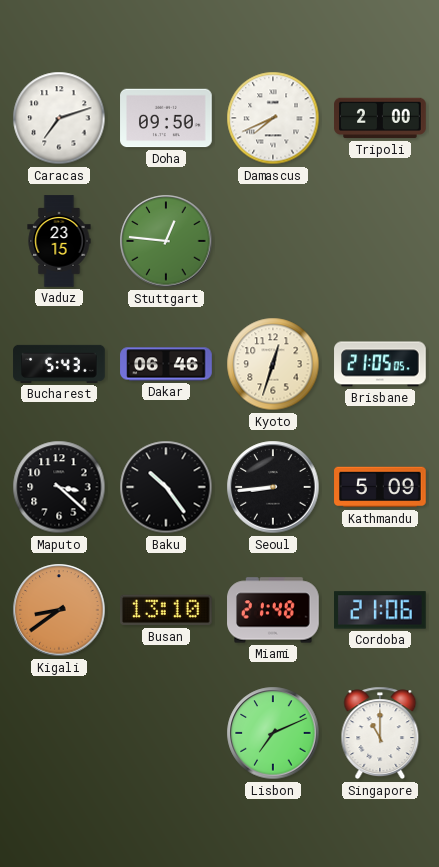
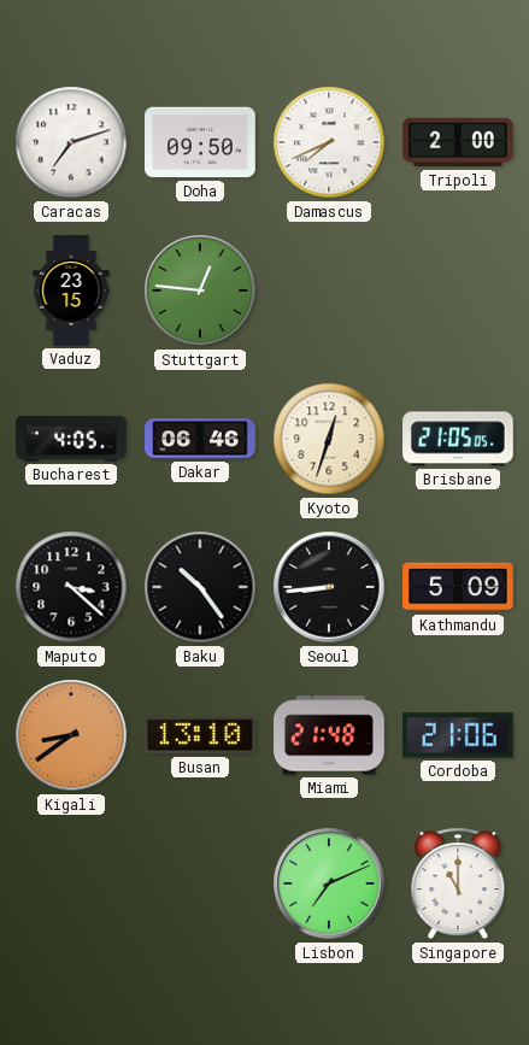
Bucharest: 5:43 -> 4:05 (71, 439)
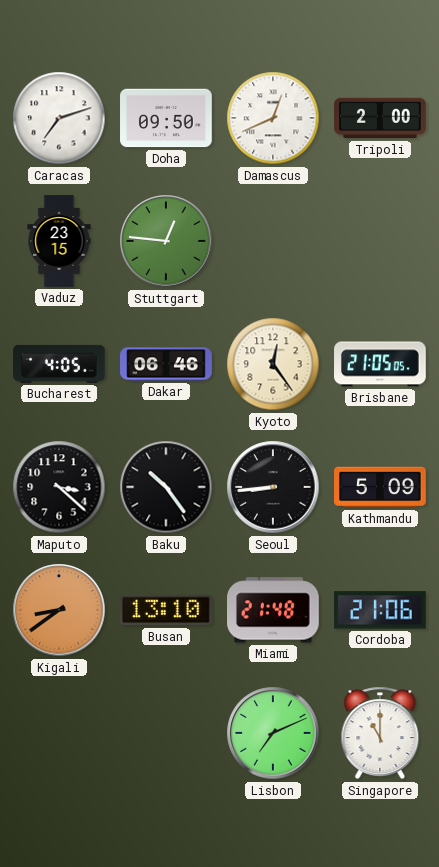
Damascus: 7:41 -> 12:41 (273, 118)
Kyoto: 12:33 -> 12:24 (273, 364)
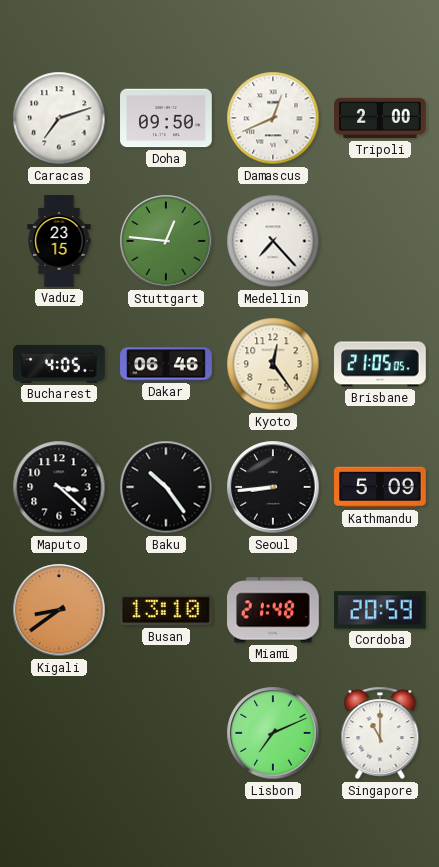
Medellin: none -> 7:23 (273, 241)
Cordoba: 21:06 -> 20:59 (381, 610)
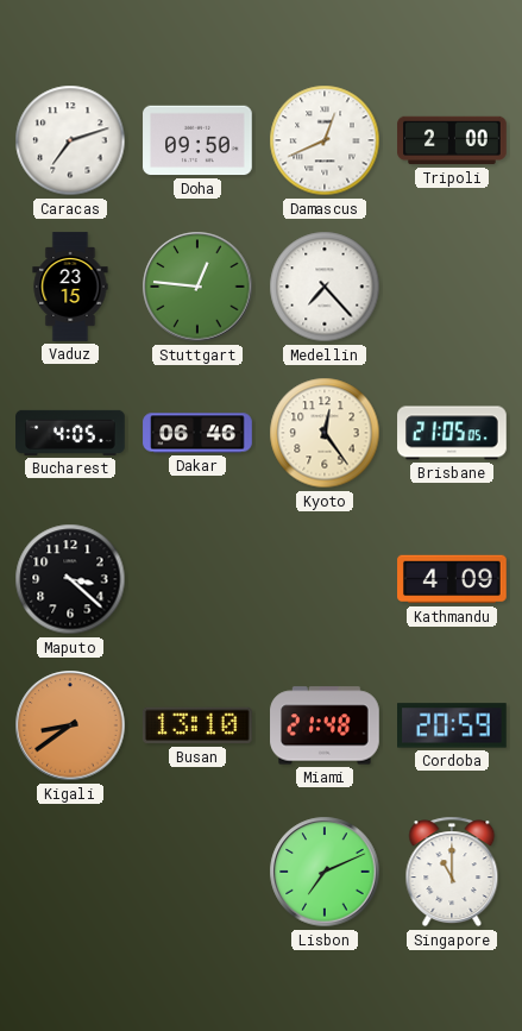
Baku: 10:24 -> none (166, 487)
Seoul: 8:44 -> none (273, 487)
Kathmandu: 5:09 -> 4:09 (452, 579)
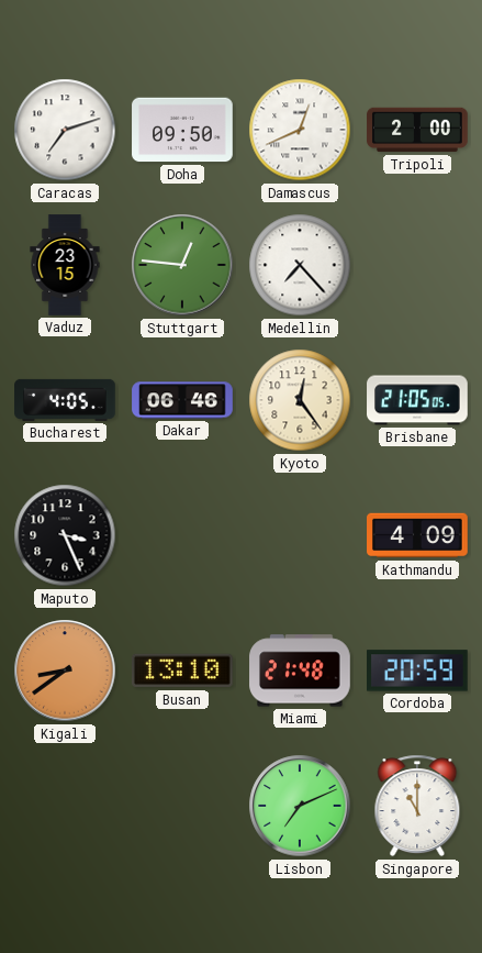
Maputo: 3:22 -> 3:26 (65, 535)
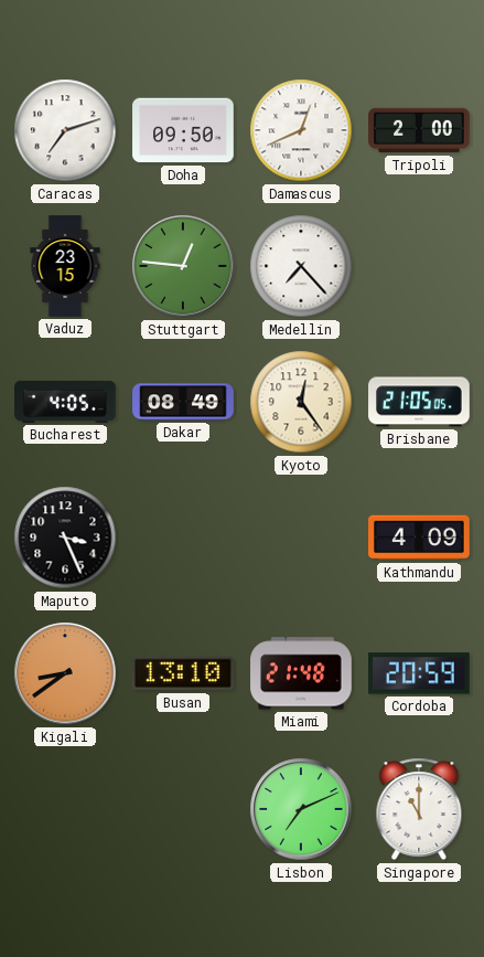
Dakar: 06:46 -> 08:49 (183, 402)
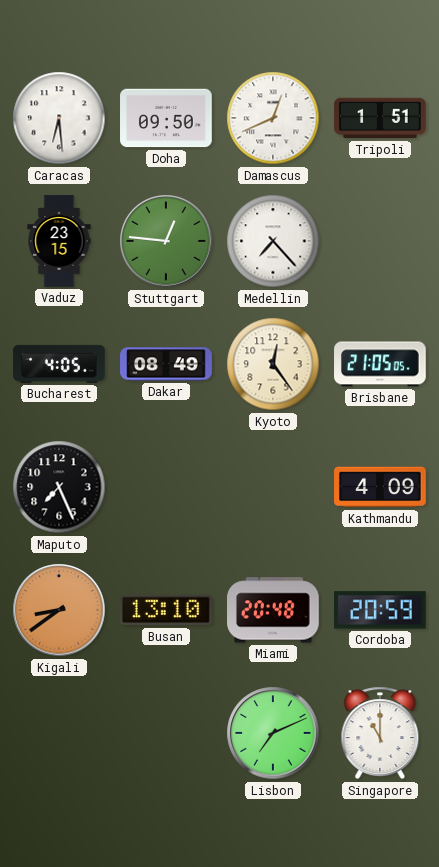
Caracas: 7:12 -> 6:29 (59, 118)
Tripoli: 2:00 -> 1:51 (380, 118)
Maputo: 3:26 -> 7:26 (59, 487)
Miami: 21:48 -> 20:48 (273, 610)
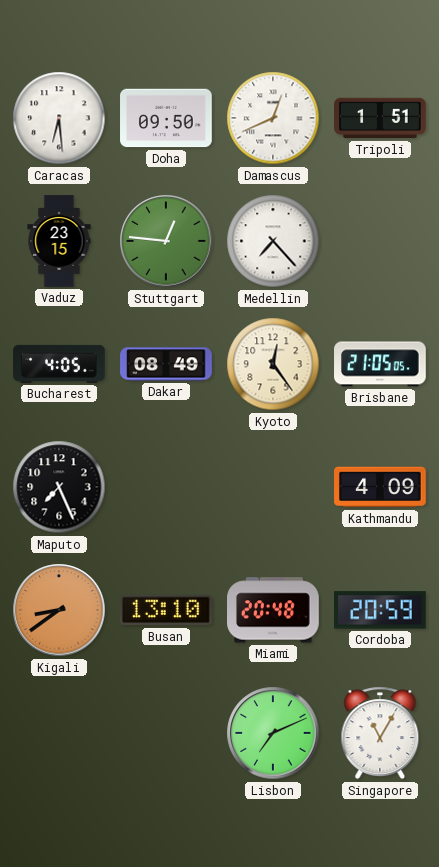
Singapore: 11:00 -> 11:05 (380, 733)
